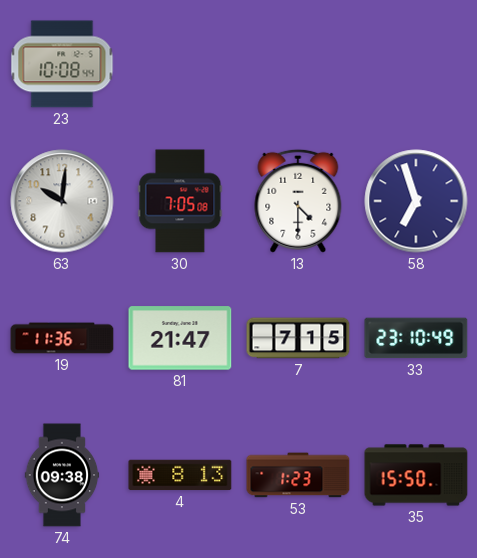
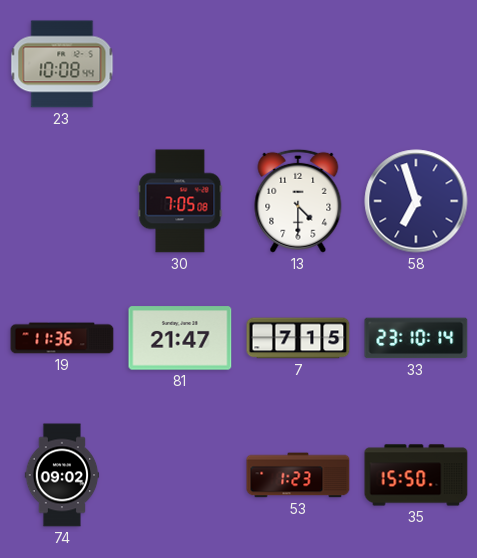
63: 10:01 -> none (62, 201)
33: 23:10:49 -> 23:10:14 (416, 338)
74: 09:38 -> 09:02 (62, 475)
4: 8:13 -> none (180, 475)
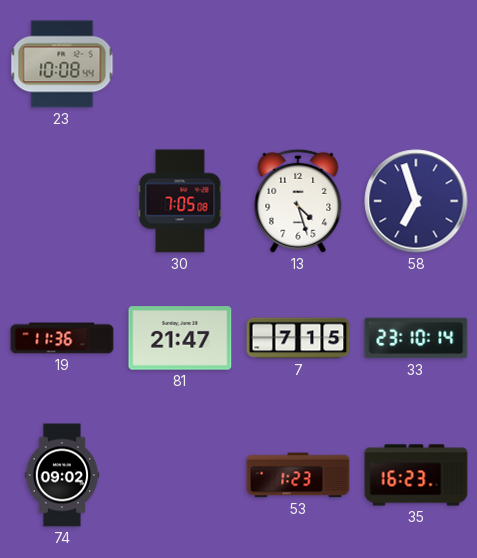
13: 4:30 -> 4:27 (298, 201)
35: 15:50 -> 16:23 (416, 475)
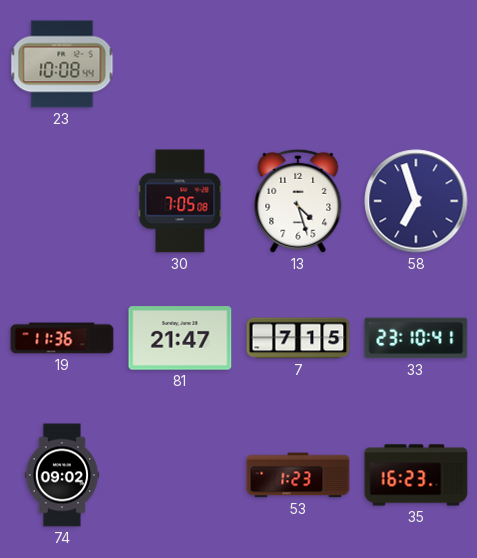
33: 23:10:14 -> 23:10:41 (416, 338)
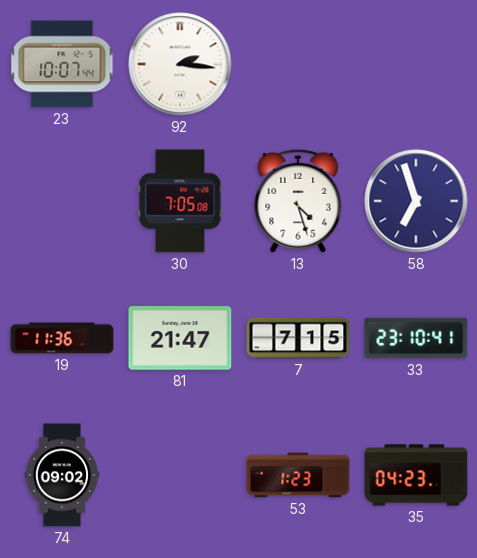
23: 10:08 -> 10:07 (62, 64)
92: none -> 2:16 (180, 64)
35: 16:23 -> 04:23 (416, 475)
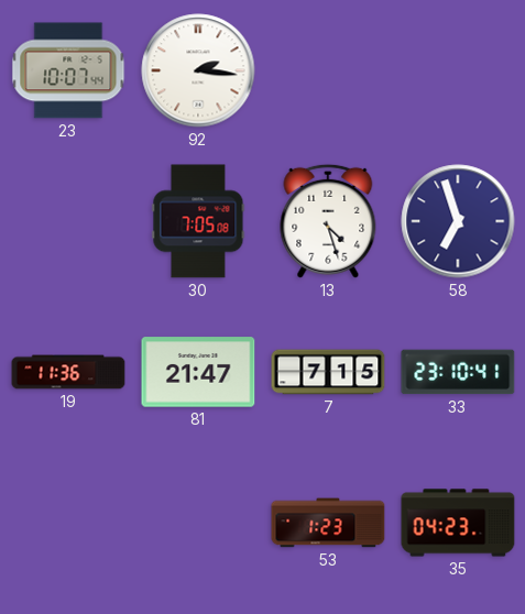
74: 09:02 -> none (62, 475)
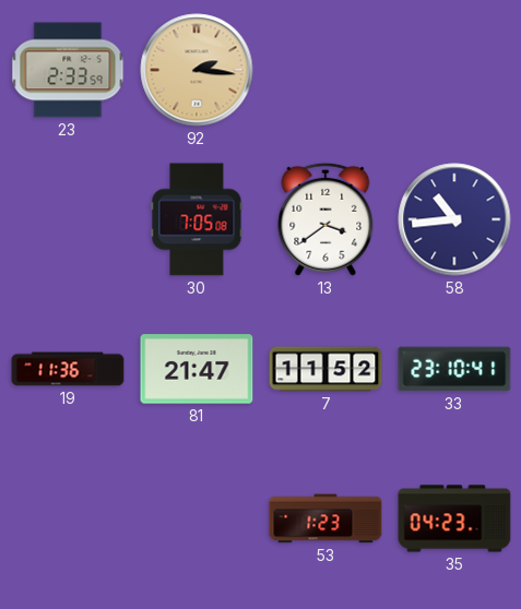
23: 10:07 -> 2:33 (68, 70)
92 dial: white -> champagne (197, 70)
13: 4:27 -> 3:39 (325, 219)
58: 6:57 -> 10:44 (454, 219)
7: 7:15 -> 11:52 (325, 369)
